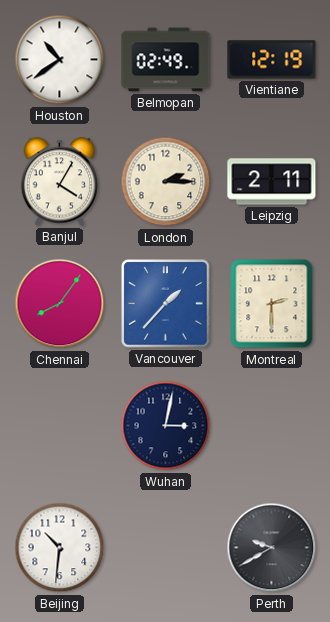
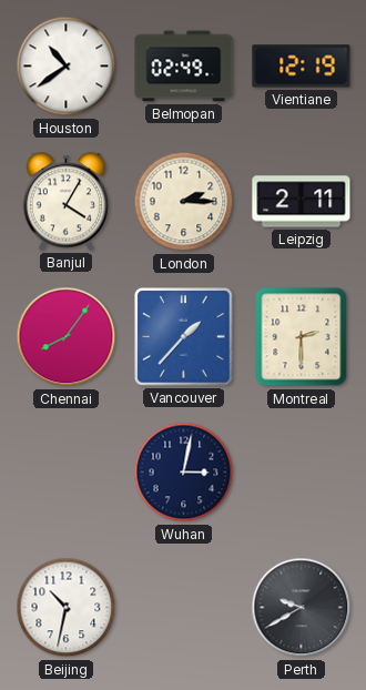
Beijing: 10:31 -> 10:32 (67, 608)
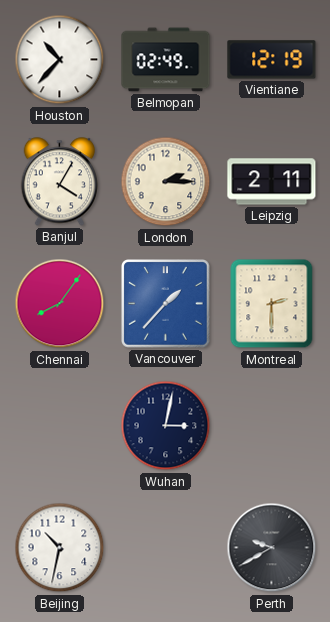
Houston: 10:39 -> 10:37 (60, 60)
